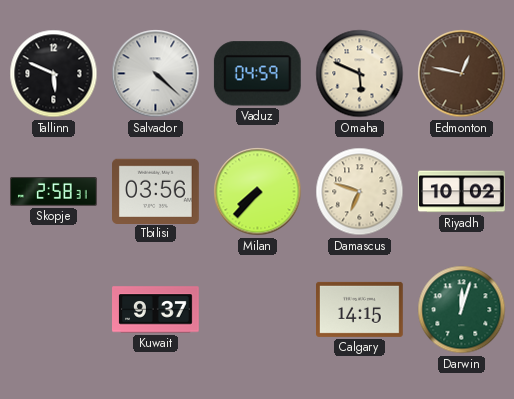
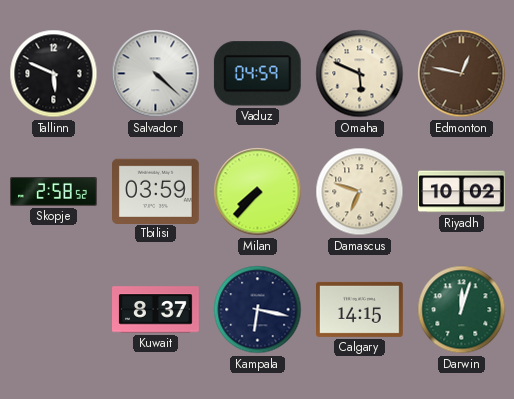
Skopje: 2:58:31 -> 2:58:52 (54, 192)
Tbilisi: 03:56 -> 03:59 (156, 191)
Kuwait: 9:37 -> 8:37 (156, 310)
Kampala: none -> 6:17 (258, 310)
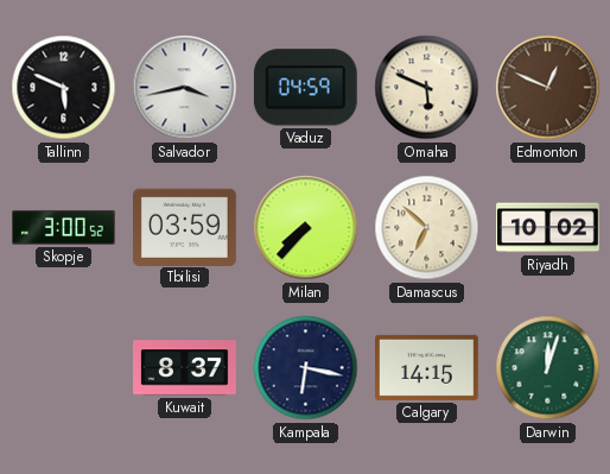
Salvador: 4:22 -> 3:43 (185, 88)
Edmonton: 12:47 -> 12:49 (548, 88)
Skopje: 2:58 -> 3:00 (64, 228)
Damascus: 6:48 -> 6:52 (427, 228)
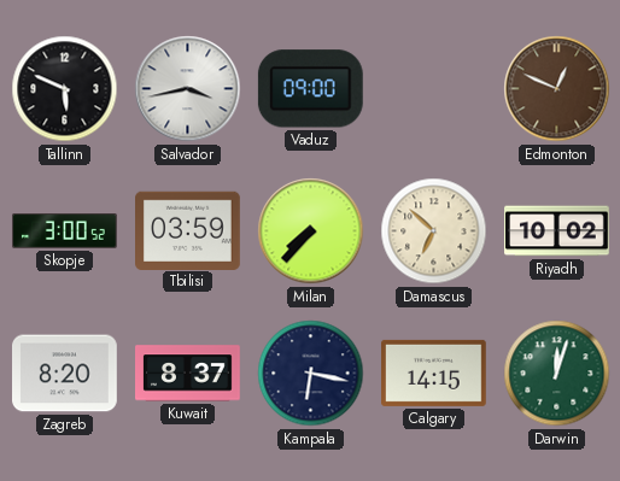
Vaduz: 04:59 -> 09:00 (310, 89)
Omaha: 5:49 -> none (427, 88)
Zagreb: none -> 8:20 (65, 374)
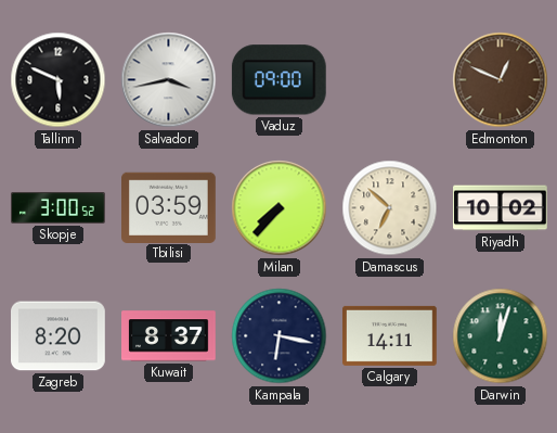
Calgary: 14:15 -> 14:11 (390, 335)
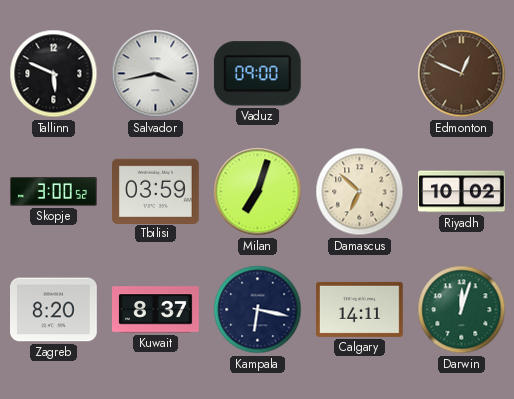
Milan: 7:37 -> 7:03 (258, 192)
